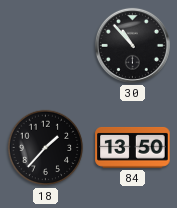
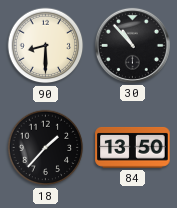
90: none -> 8:30 (46, 46)
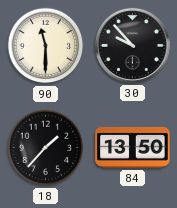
90: 8:30 -> 11:30 (46, 46)
30: 10:53 -> 9:53 (132, 45)
